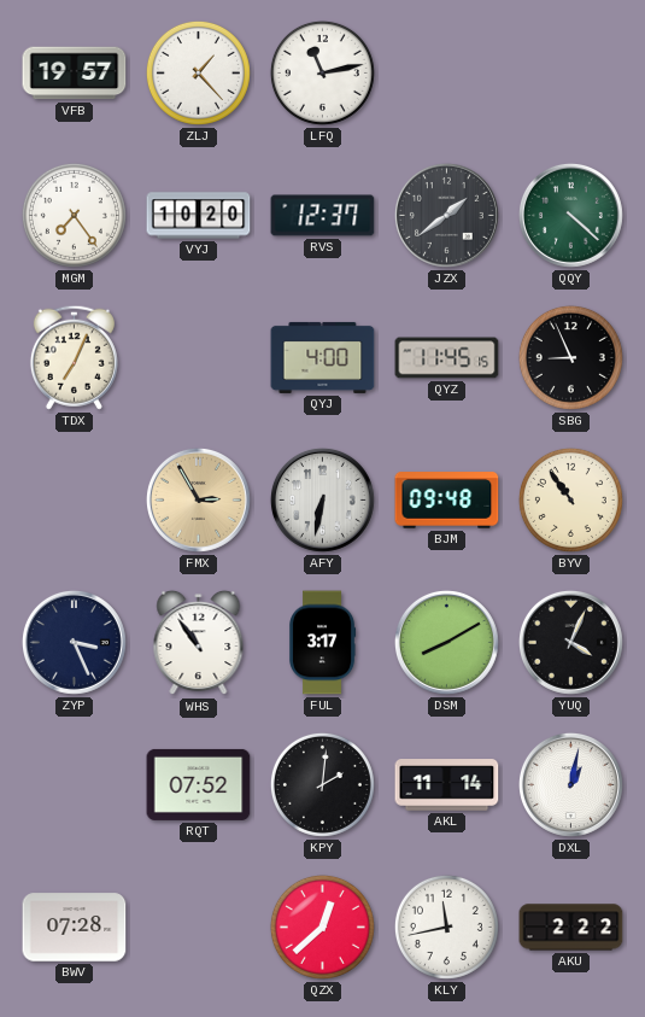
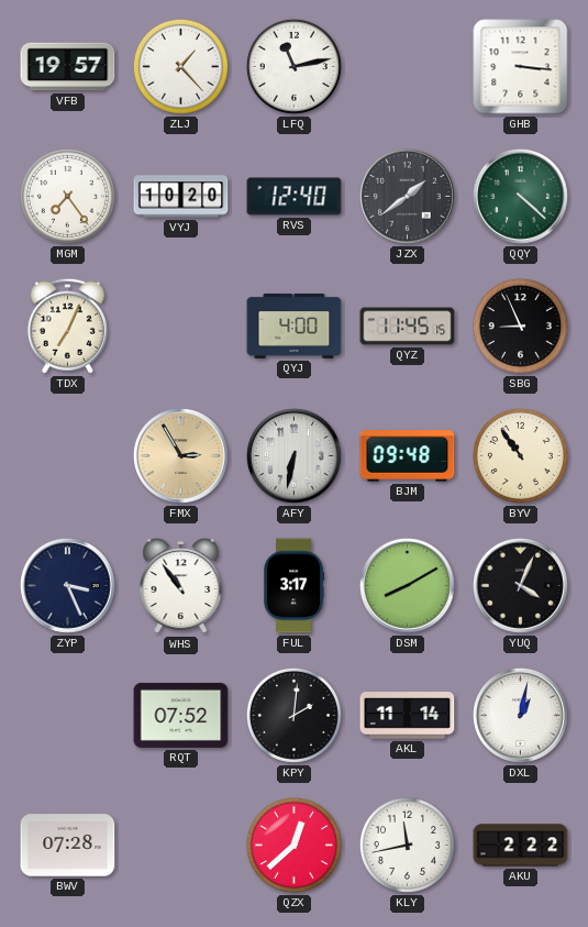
GHB: none -> 3:16 (521, 67)
RVS: 12:37 -> 12:40 (295, 197)
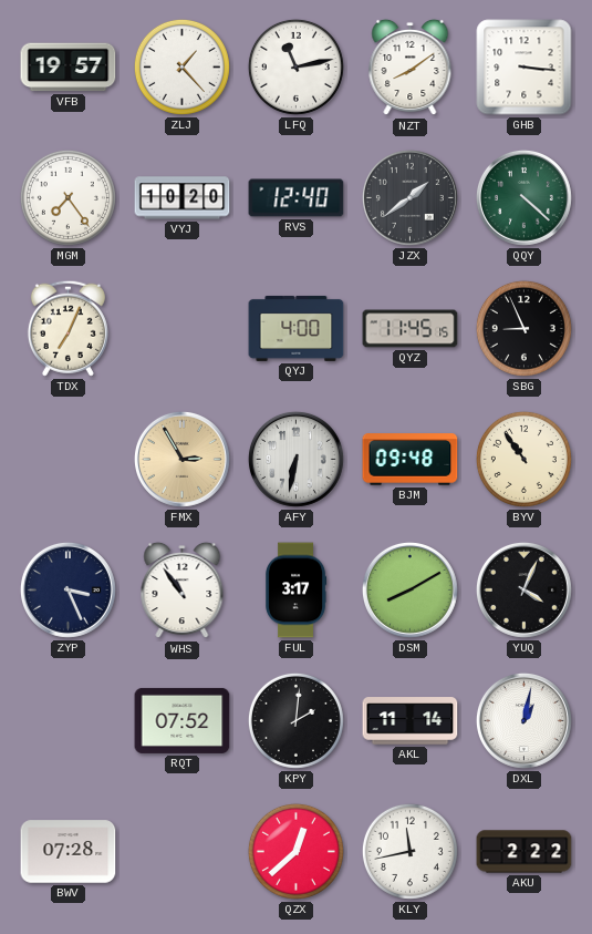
NZT: none -> 8:09 (411, 68)
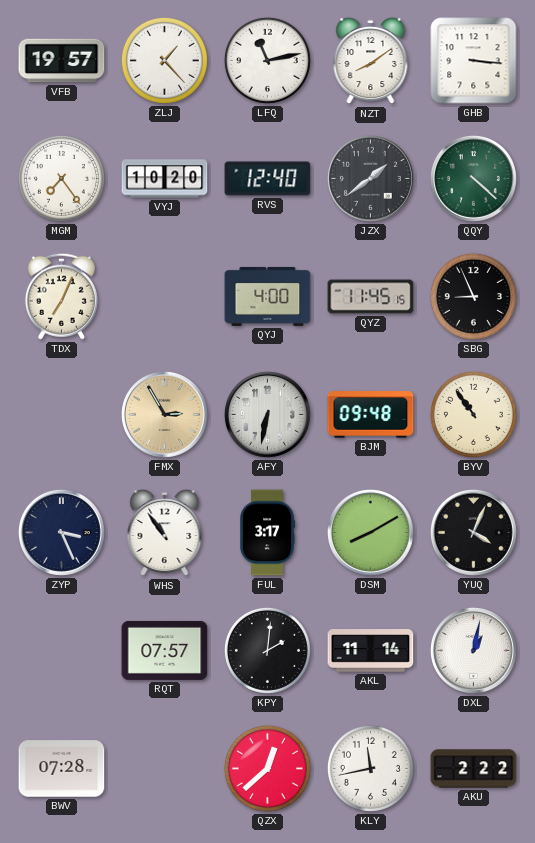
RQT: 07:52 -> 07:57 (165, 650)
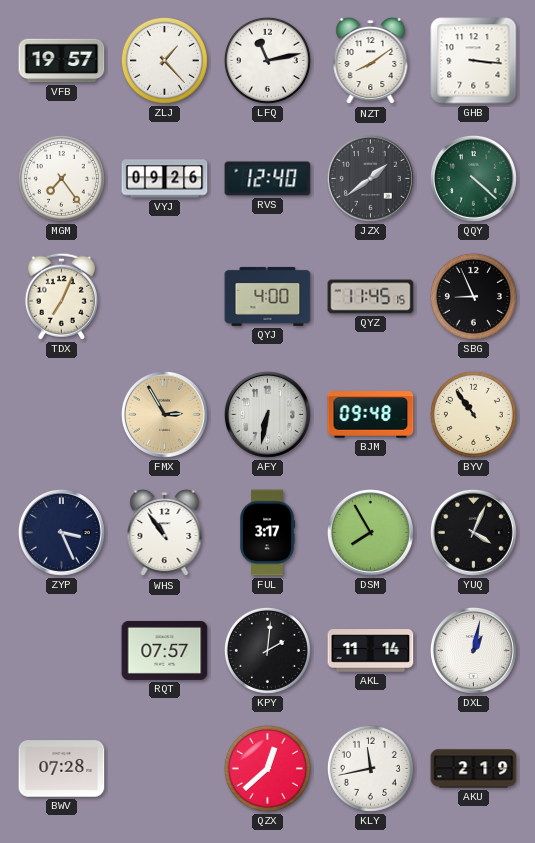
VYJ: 10:20 -> 09:26 (165, 179)
DSM: 8:10 -> 7:55 (370, 532)
AKU: 2:22 -> 2:19 (474, 769)
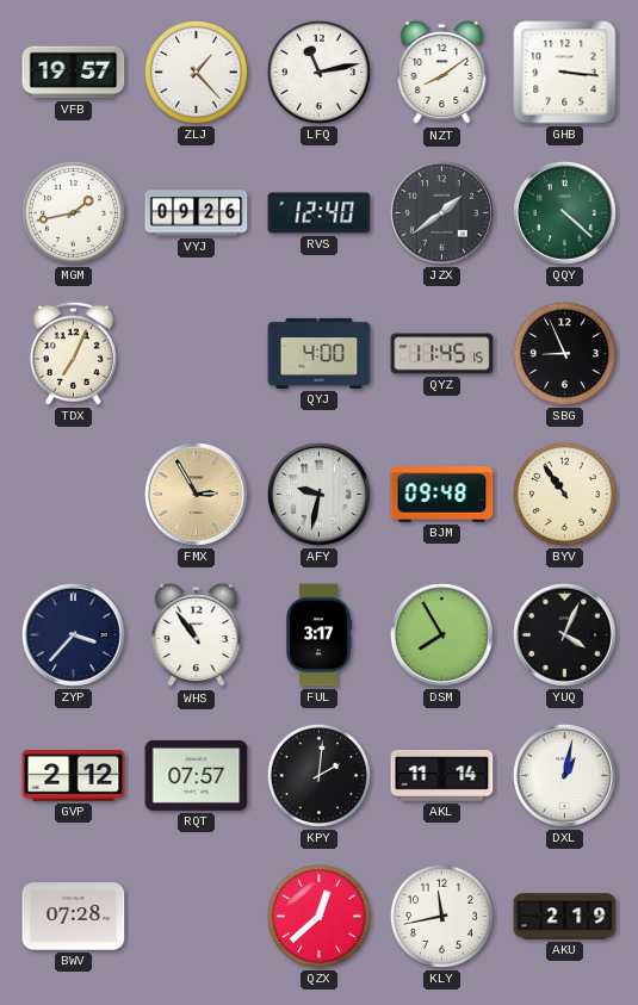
MGM: 7:24 -> 1:43 (73, 212)
AFY: 6:32 -> 9:32 (318, 494)
ZYP: 3:26 -> 3:37 (73, 634)
GVP: none -> 2:12 (74, 776)
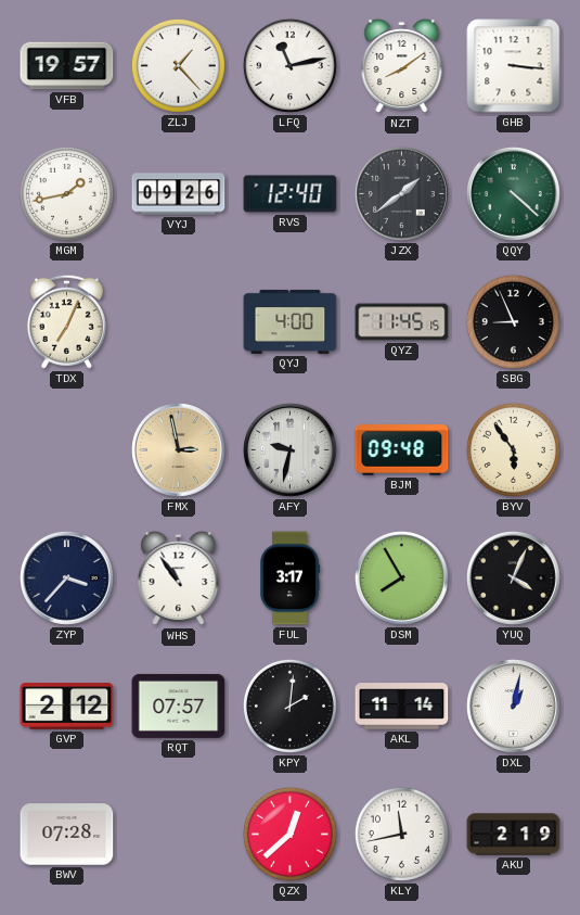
FMX: 2:55 -> 2:58 (178, 449)
BYV: 10:54 -> 5:54 (513, 449)
